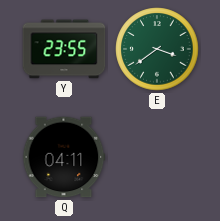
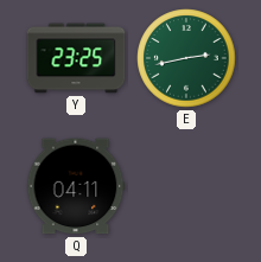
Y: 23:55 -> 23:25 (76, 58)
E: 3:39 -> 2:43 (186, 58)
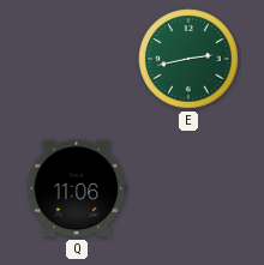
Y: 23:25 -> none (76, 58)
Q: 04:11 -> 11:06 (77, 188)
